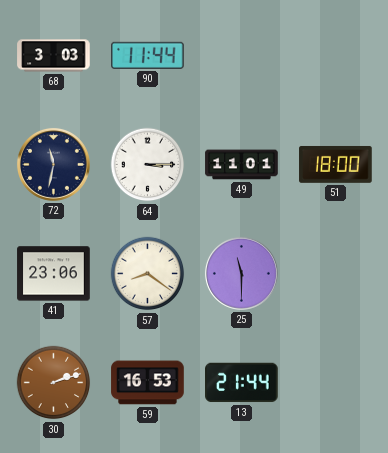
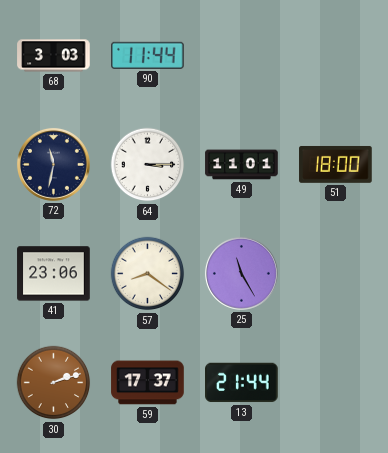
25: 11:30 -> 11:25 (241, 273)
59: 16:53 -> 17:37 (148, 383)
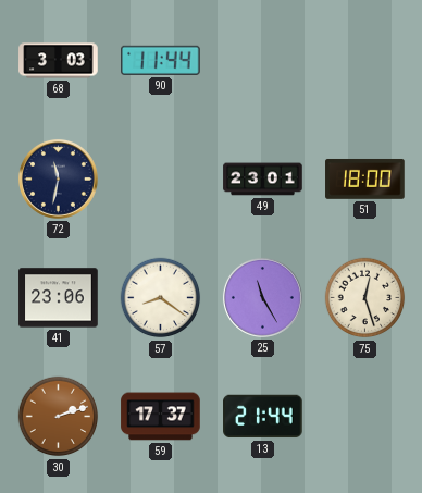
64: 3:15 -> none (148, 165)
49: 11:01 -> 23:01 (263, 180)
75: none -> 12:27 (365, 298)
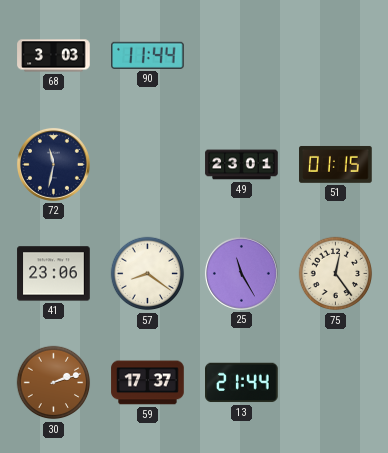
51: 18:00 -> 01:15 (336, 165)
75: 12:27 -> 12:24 (336, 274)
